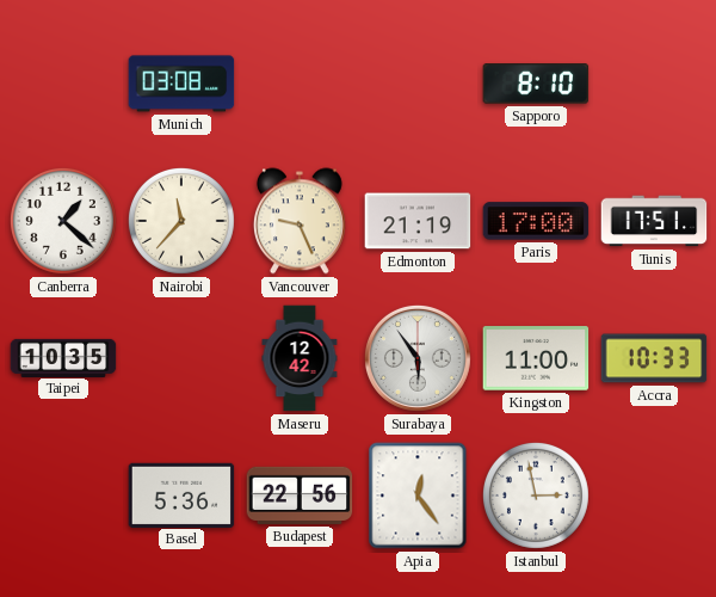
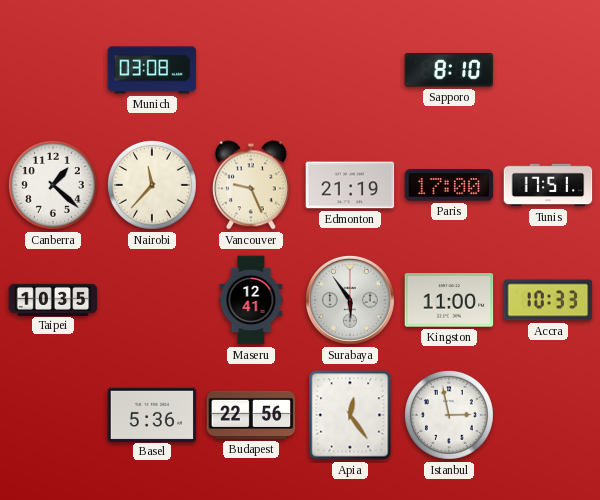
Maseru: 12:42 -> 12:41 (251, 300)
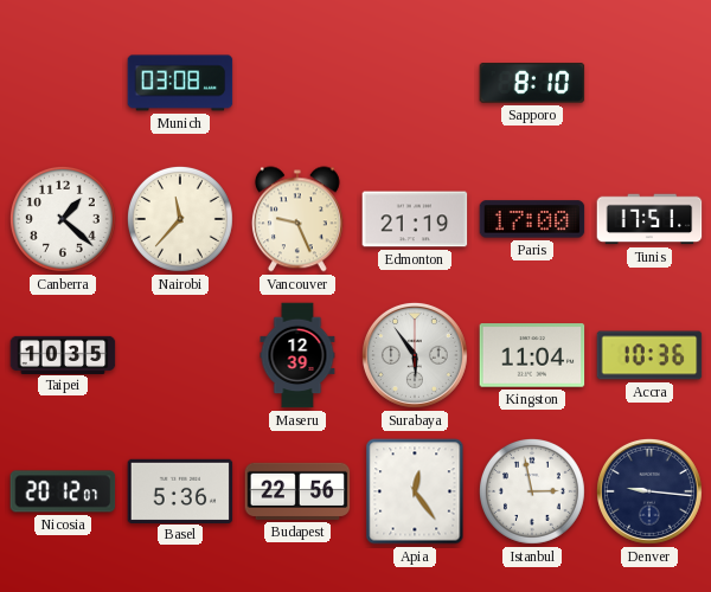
Maseru: 12:41 -> 12:39 (297, 355)
Kingston: 11:00 -> 11:04 (532, 355)
Accra: 10:33 -> 10:36 (649, 355)
Nicosia: none -> 20:12 (63, 491)
Denver: none -> 9:16 (649, 491)
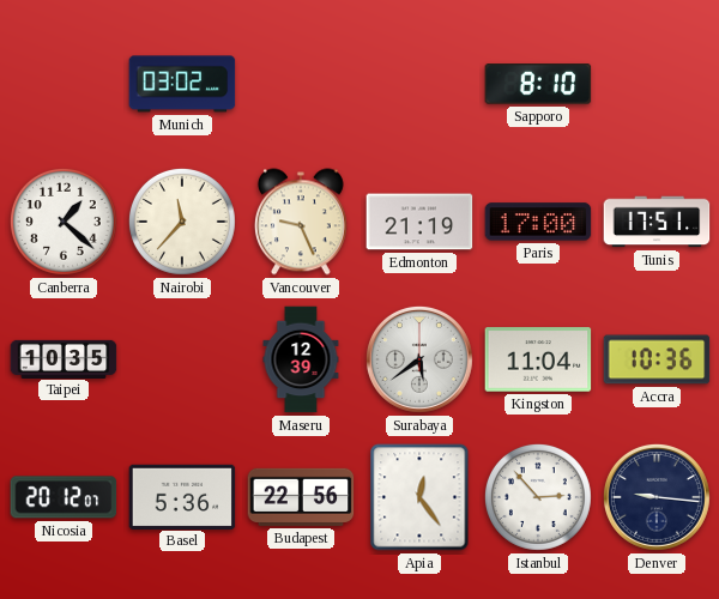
Munich: 03:08 -> 03:02 (182, 84)
Surabaya: 5:54 -> 5:39 (419, 359)
Istanbul: 2:58 -> 2:53 (538, 497)
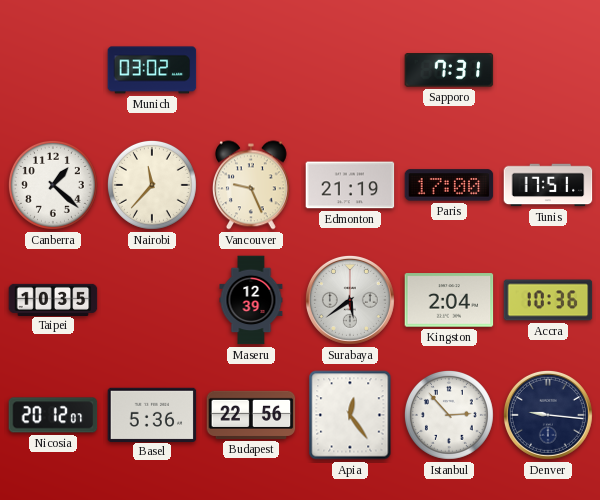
Sapporo: 8:10 -> 7:31 (449, 70)
Kingston: 11:04 -> 2:04 (449, 300)
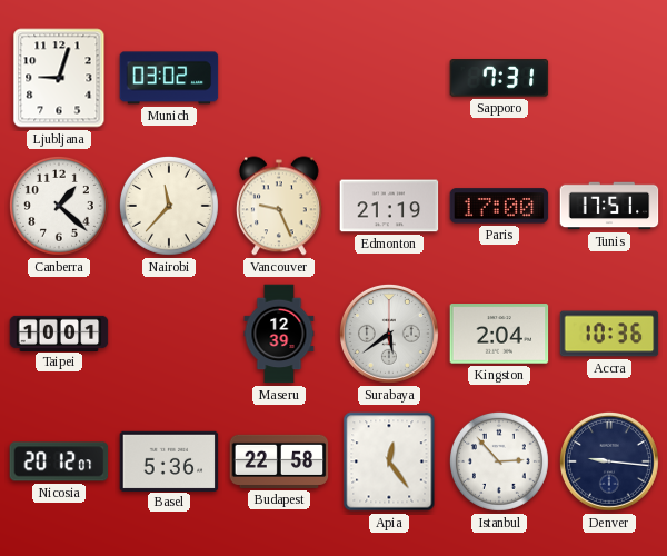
Ljubljana: none -> 9:03 (59, 78)
Taipei: 10:35 -> 10:01 (59, 332)
Budapest: 22:56 -> 22:58 (279, 461)
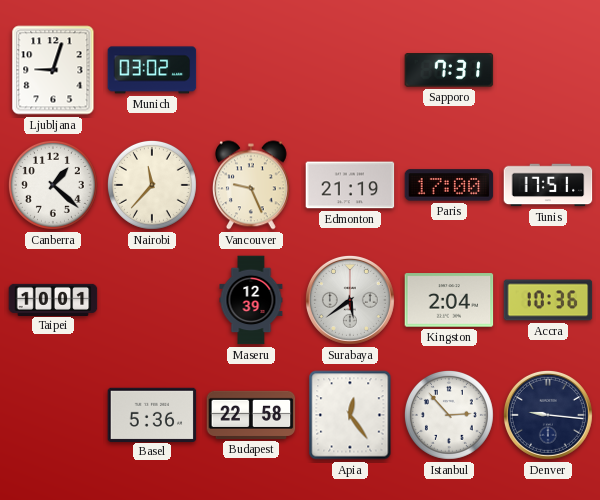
Nicosia: 20:12 -> none (59, 461)
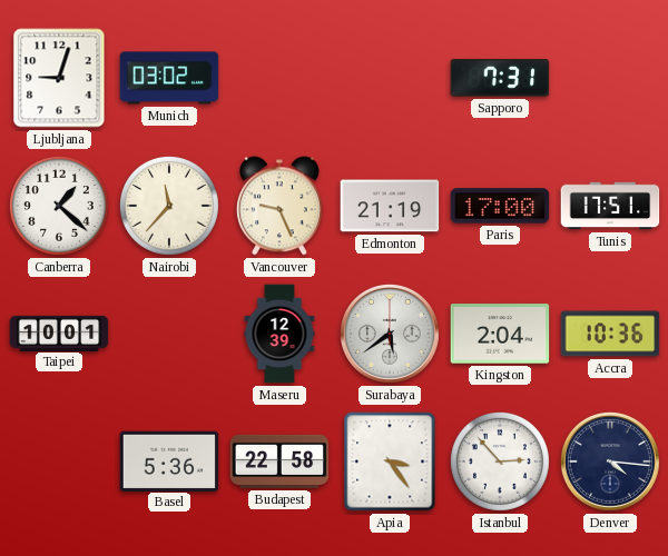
Apia: 12:24 -> 3:24 (390, 461)
Denver: 9:16 -> 4:16 (610, 461)
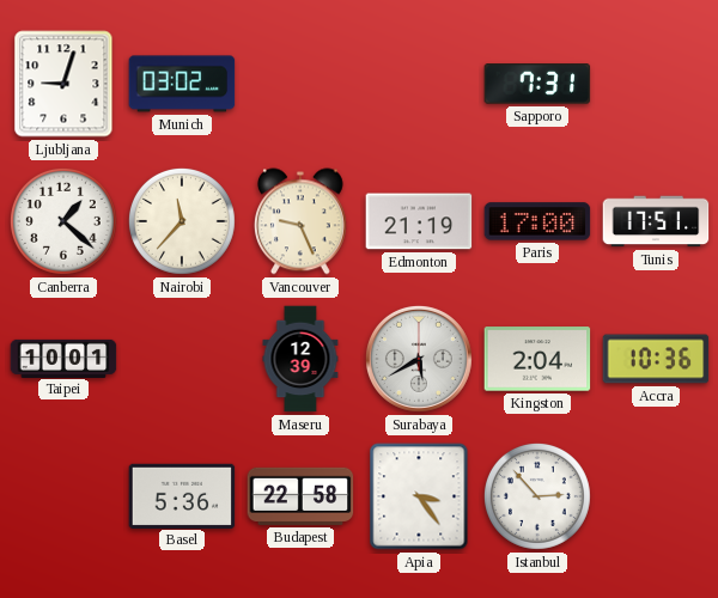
Surabaya: 5:39 -> 5:40 (419, 359)
Denver: 4:16 -> none (610, 461)
